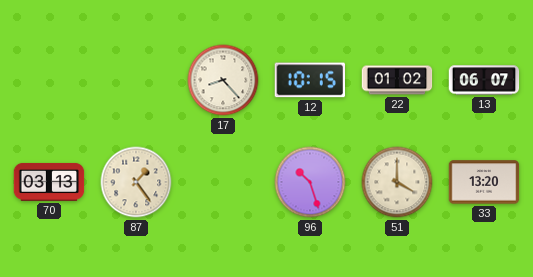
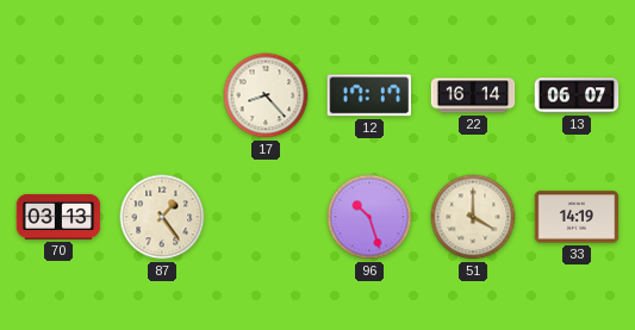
12: 10:15 -> 17:17 (368, 95)
22: 01:02 -> 16:14 (473, 95)
33: 13:20 -> 14:19 (577, 217)
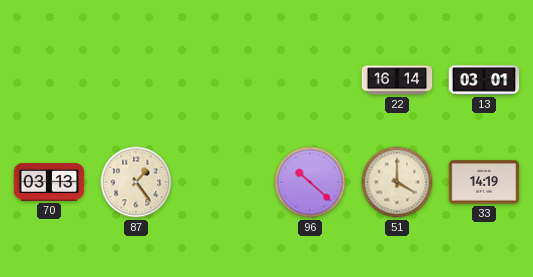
17: 8:23 -> none (266, 95)
12: 17:17 -> none (368, 95)
13: 06:07 -> 03:01 (484, 80)
96: 10:27 -> 10:22 (310, 182)
